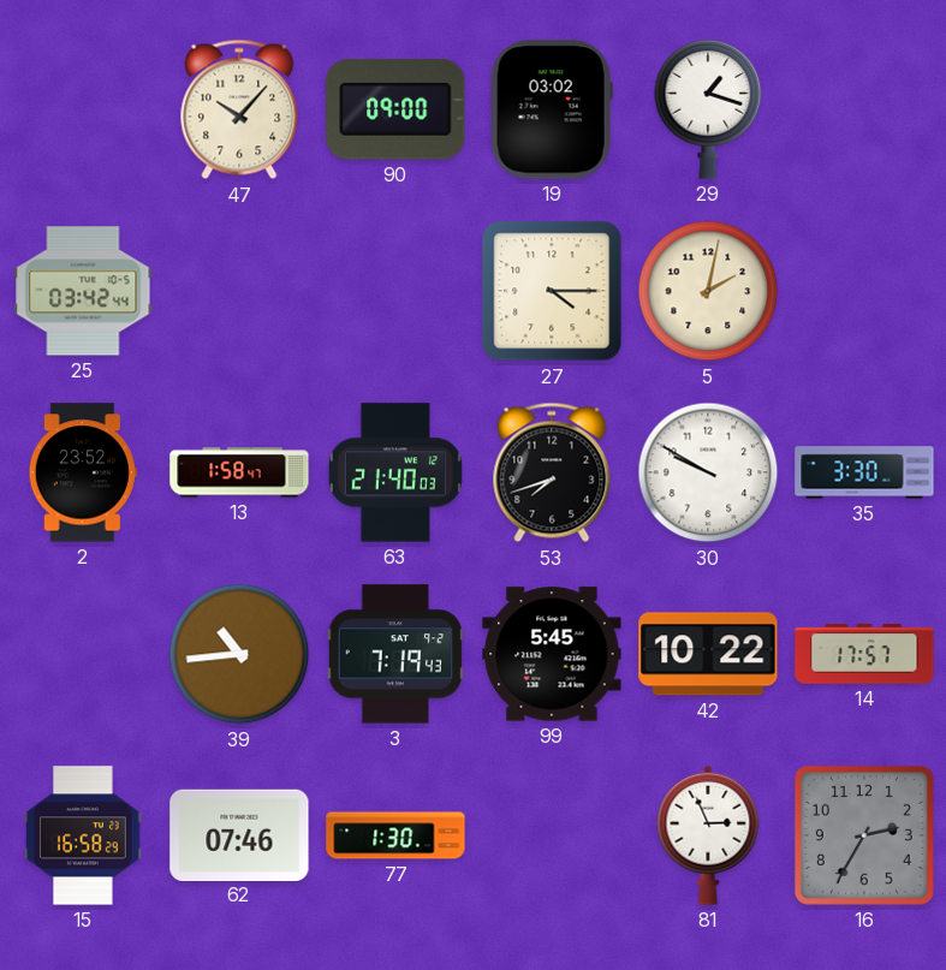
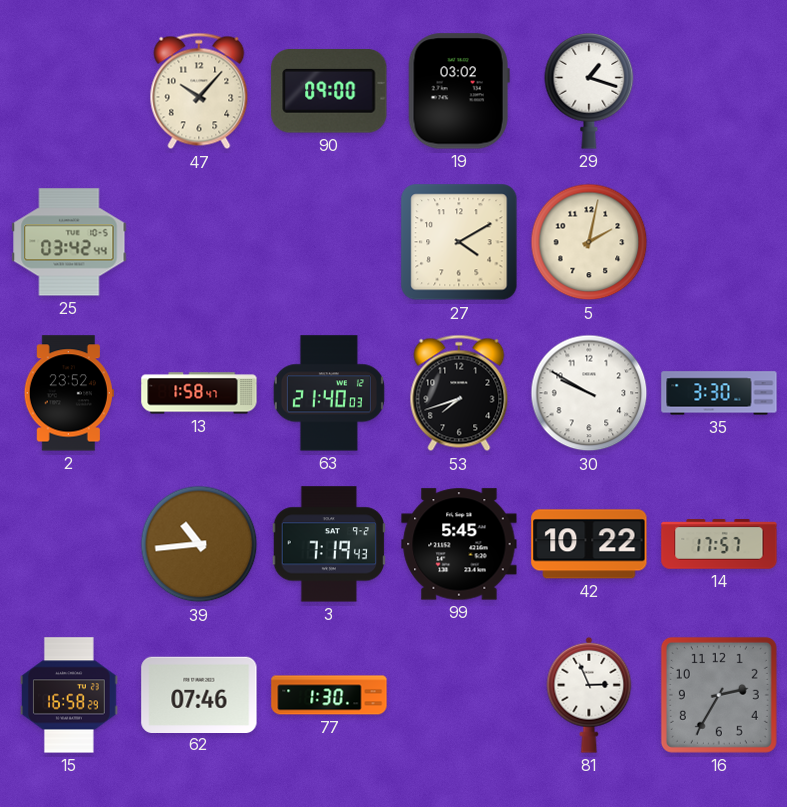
27: 4:15 -> 4:10 (459, 242)
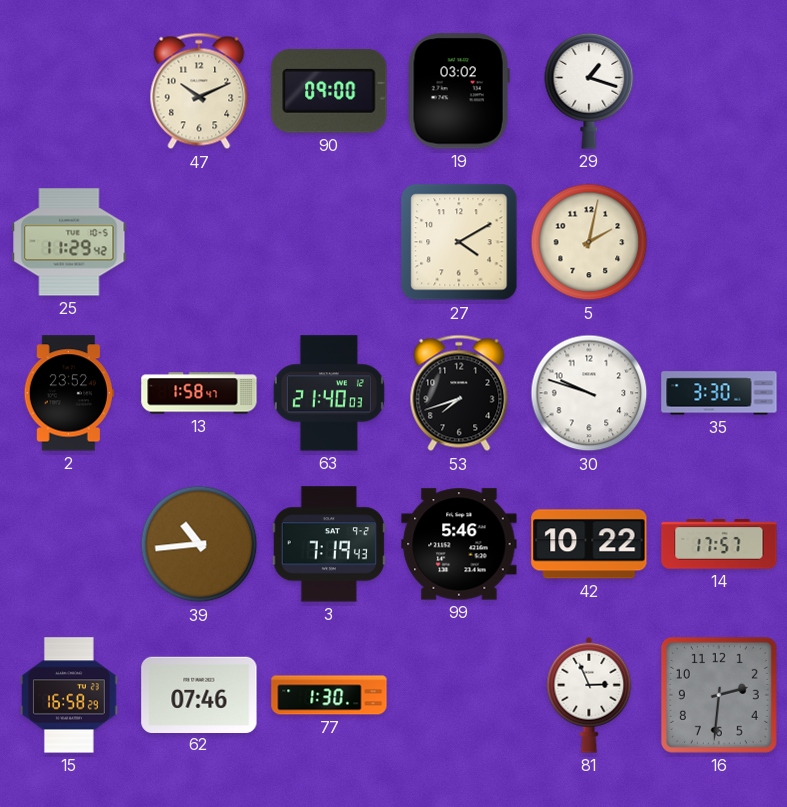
47: 10:07 -> 10:11 (199, 91)
25: 03:42 -> 11:29 (69, 242)
30: 9:50 -> 9:48 (589, 393)
99: 5:45 -> 5:46 (459, 544)
16: 2:35 -> 2:31 (719, 695)
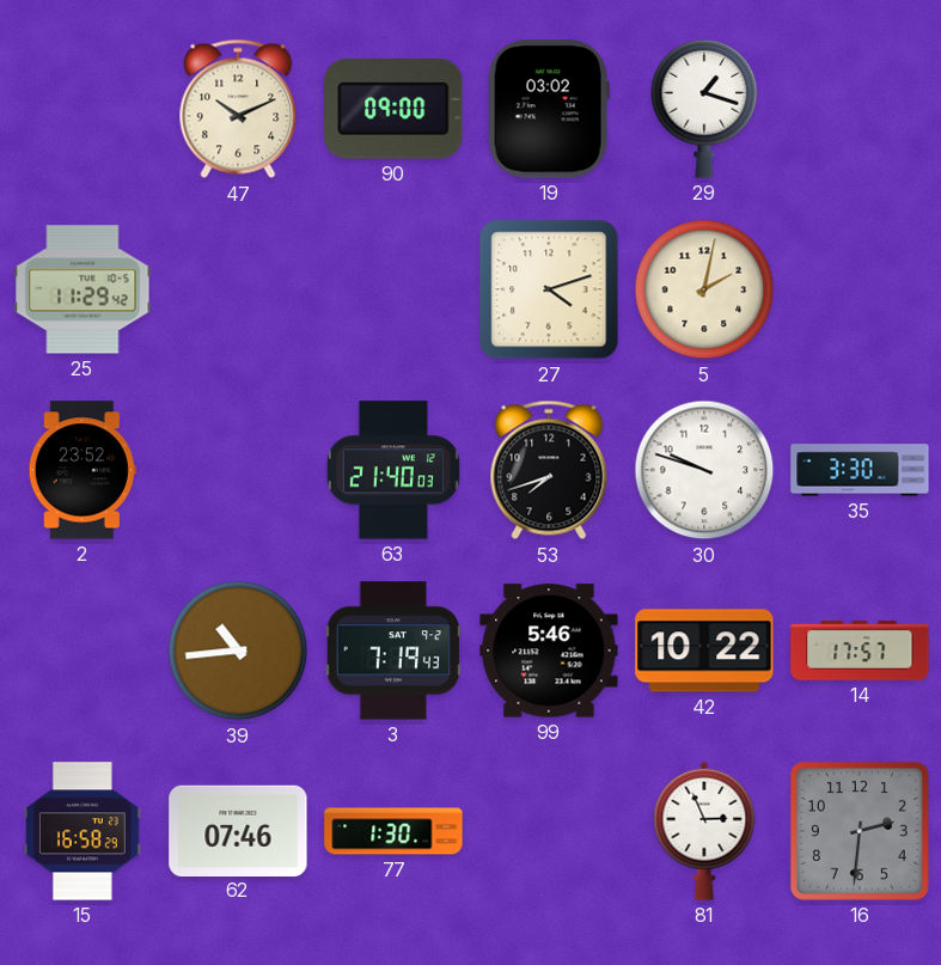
27: 4:10 -> 4:12 (549, 289)
13: 1:58 -> none (199, 393)
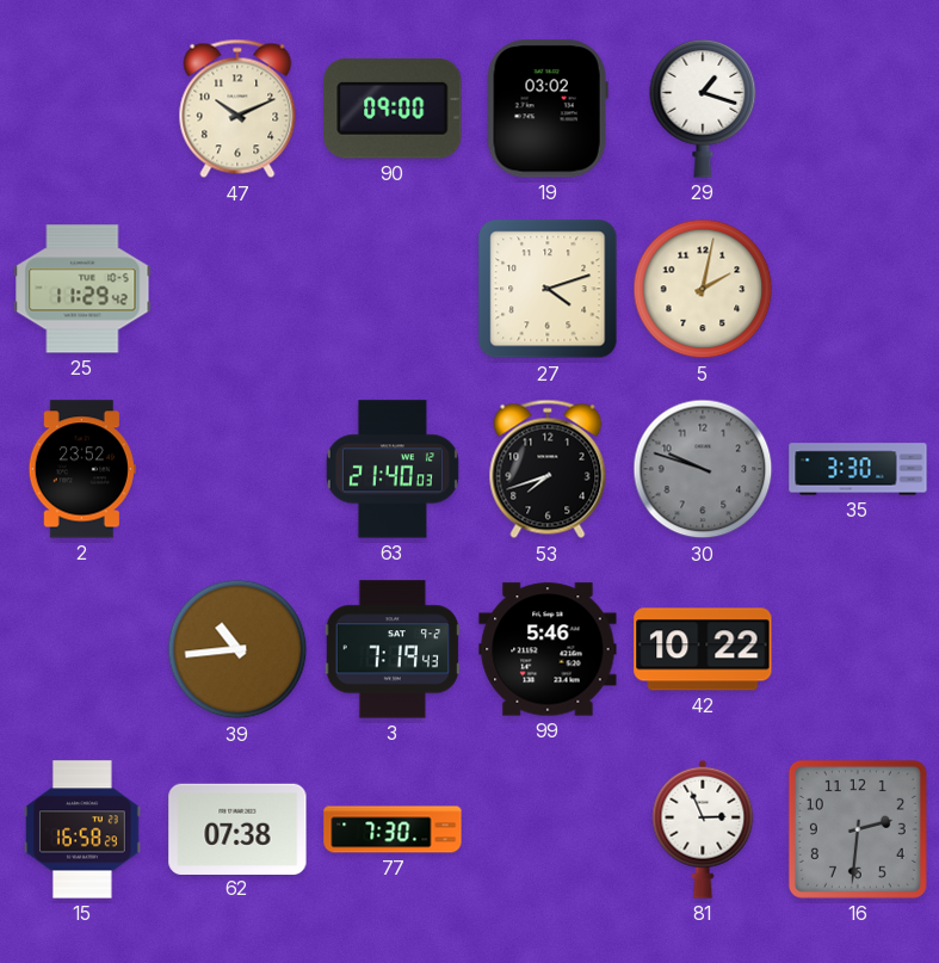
30 dial: white -> grey (703, 469)
14: 17:57 -> none (860, 651)
62: 07:46 -> 07:38 (237, 828)
77: 1:30 -> 7:30 (393, 829)
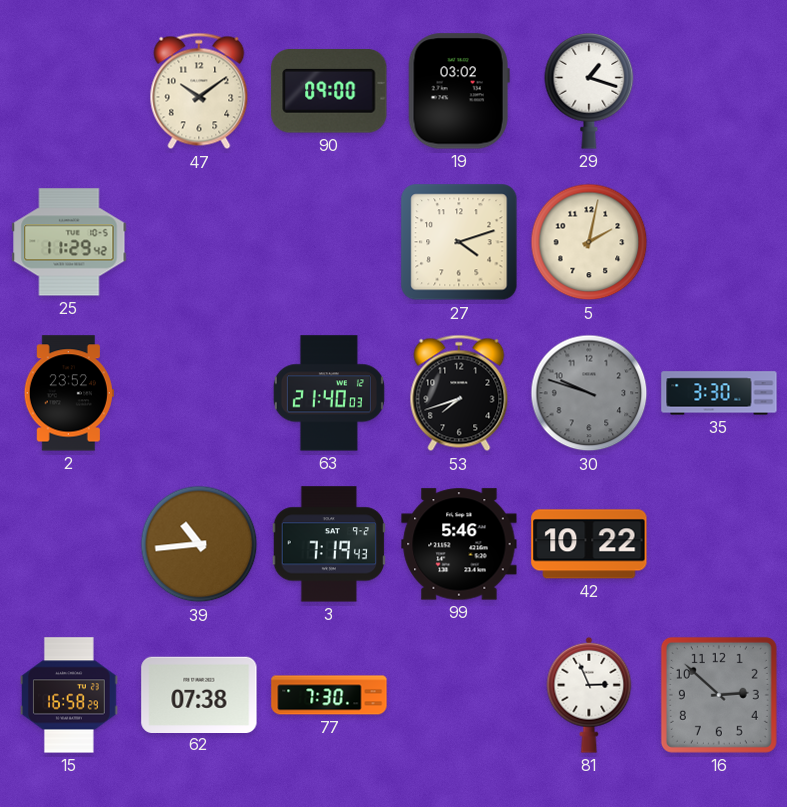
47: 10:11 -> 10:09 (199, 91)
16: 2:31 -> 2:52 (719, 695)
